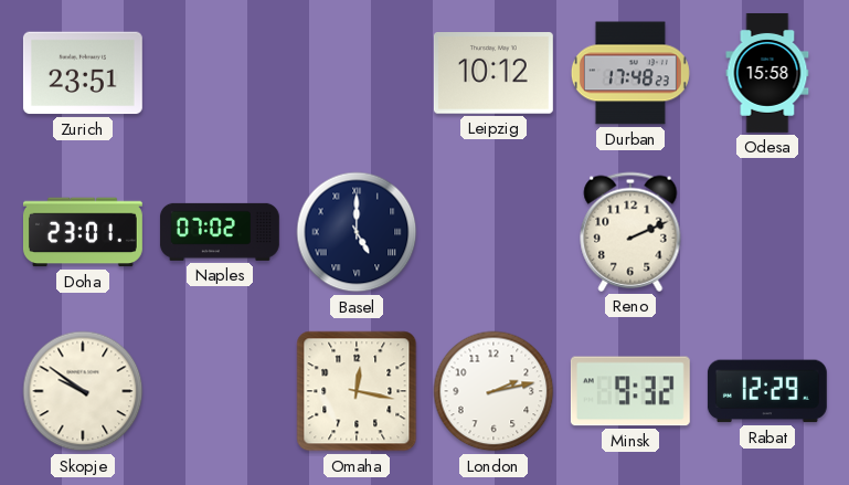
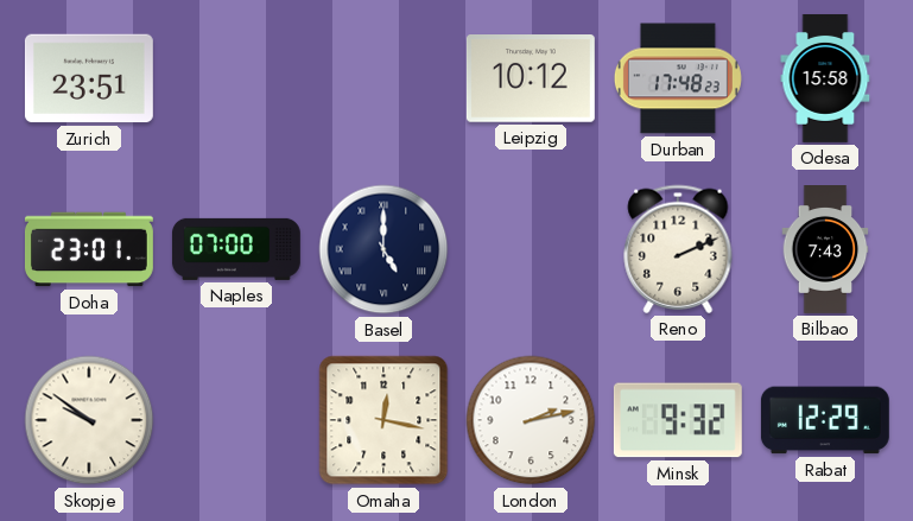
Naples: 07:02 -> 07:00 (236, 249)
Bilbao: none -> 7:43 (825, 250)
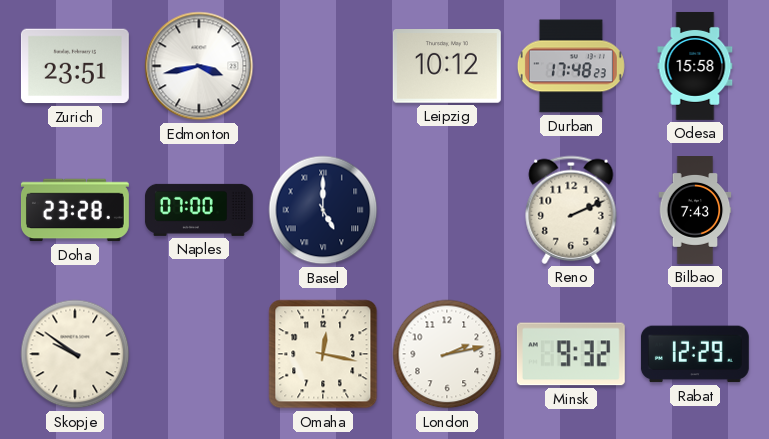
Edmonton: none -> 3:43 (199, 66)
Doha: 23:01 -> 23:28 (75, 210)
